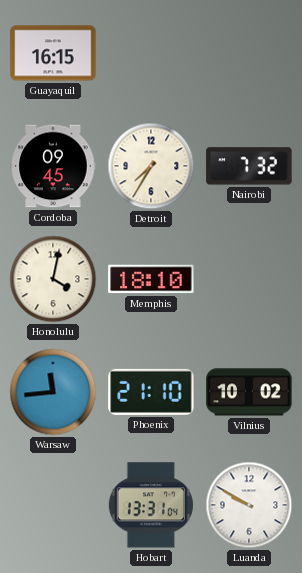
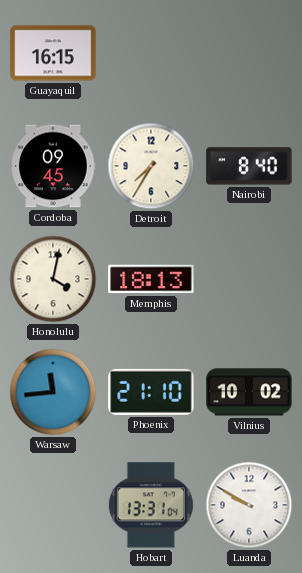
Nairobi: 7:32 -> 8:40 (249, 166)
Memphis: 18:10 -> 18:13 (151, 279)
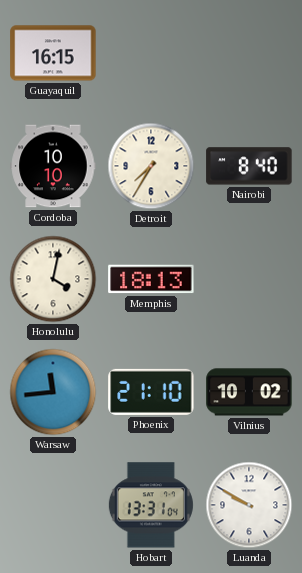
Cordoba: 09:45 -> 10:10 (53, 166)
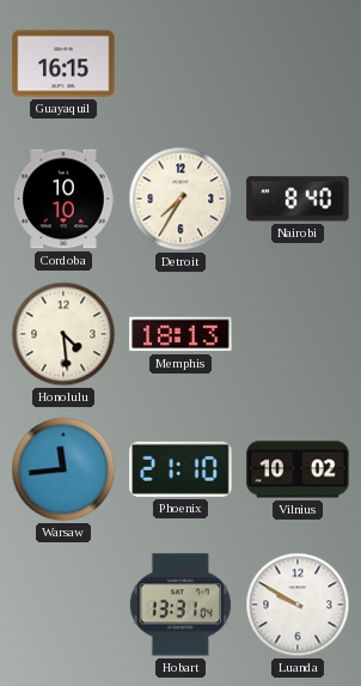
Honolulu: 4:02 -> 4:29 (63, 334)
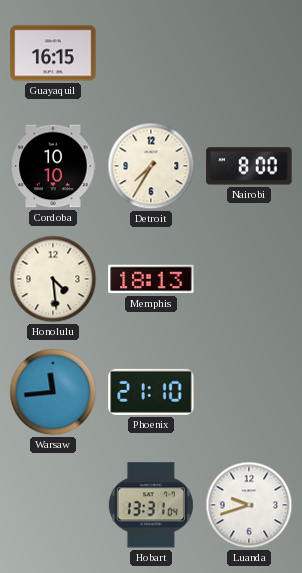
Nairobi: 8:40 -> 8:00 (249, 166)
Vilnius: 10:02 -> none (298, 469)
Luanda: 9:50 -> 9:42 (249, 505)
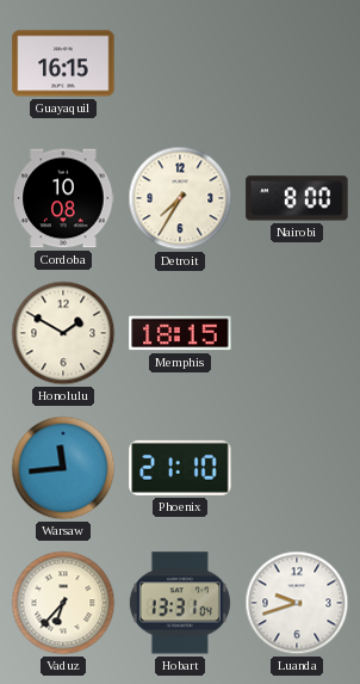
Cordoba: 10:10 -> 10:08 (63, 198)
Honolulu: 4:29 -> 1:50 (63, 333)
Memphis: 18:13 -> 18:15 (180, 333)
Vaduz: none -> 6:37 (63, 603)
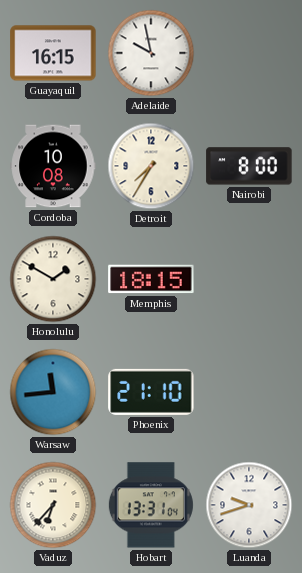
Adelaide: none -> 9:58 (151, 53)
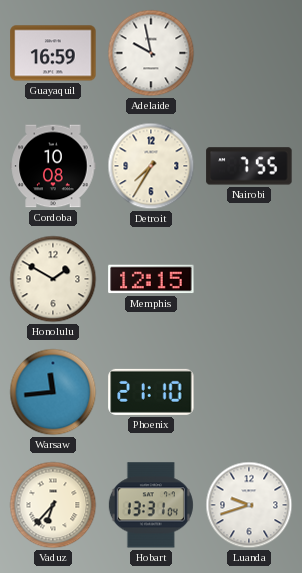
Guayaquil: 16:15 -> 16:59 (53, 53)
Nairobi: 8:00 -> 7:55 (249, 166)
Memphis: 18:15 -> 12:15 (151, 279)
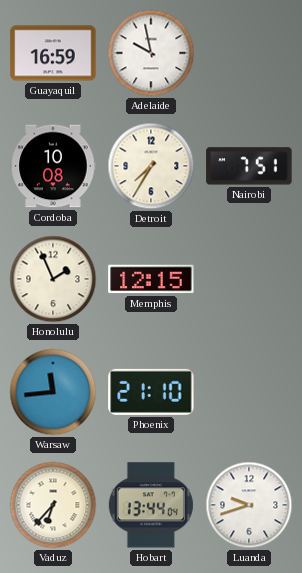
Nairobi: 7:55 -> 7:51 (249, 166)
Honolulu: 1:50 -> 1:56 (53, 279)
Hobart: 13:31 -> 13:44 (151, 505)
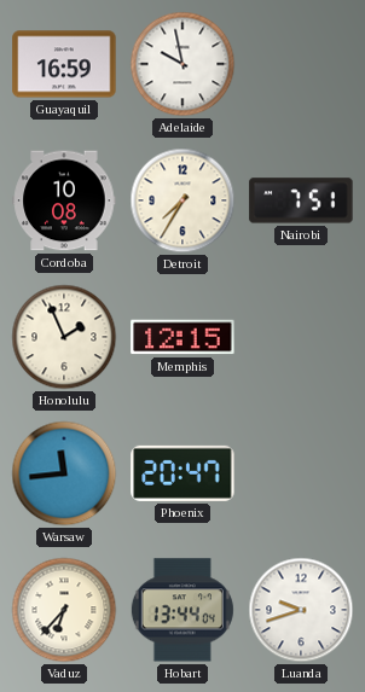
Phoenix: 21:10 -> 20:47 (182, 473)
